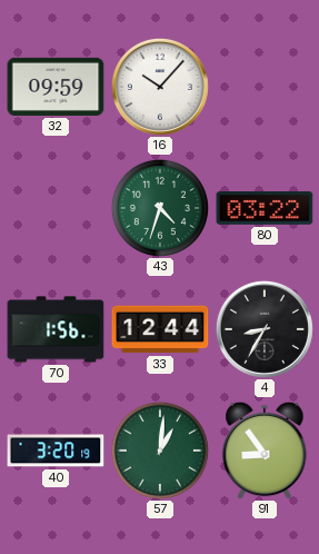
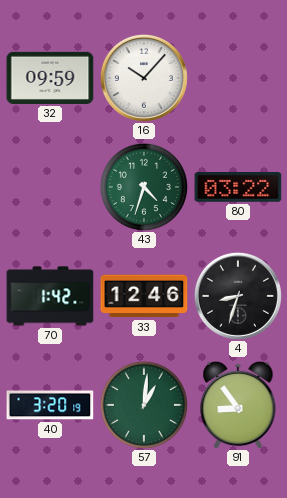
70: 1:56 -> 1:42 (50, 296)
33: 12:44 -> 12:46 (144, 296)
4: 8:35 -> 8:33 (238, 296)
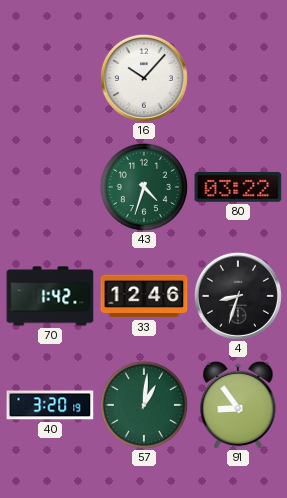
32: 09:59 -> none (50, 78)
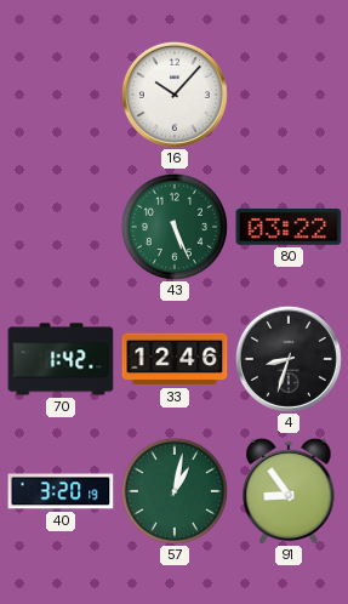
43: 4:33 -> 5:26 (175, 227)
57: 1:01 -> 1:02 (175, 491)
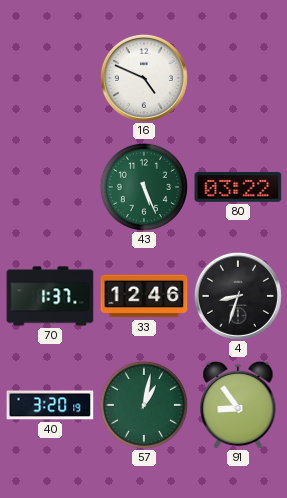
16: 10:07 -> 4:49 (144, 78)
70: 1:42 -> 1:37 (50, 296)
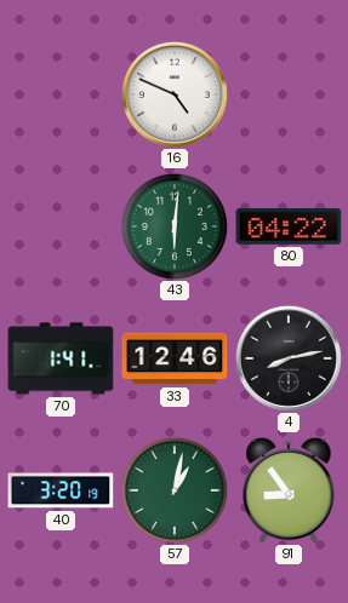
43: 5:26 -> 6:01 (175, 226)
80: 03:22 -> 04:22 (289, 228)
70: 1:37 -> 1:41 (61, 358)
4: 8:33 -> 8:13 (289, 358)
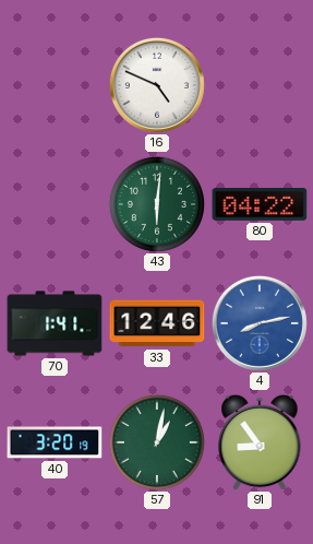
4 dial: black -> blue (260, 323)
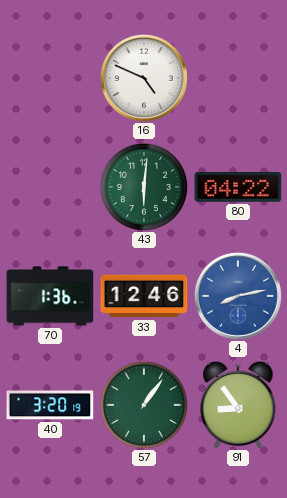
70: 1:41 -> 1:36 (50, 296)
57: 1:02 -> 1:06 (144, 405)
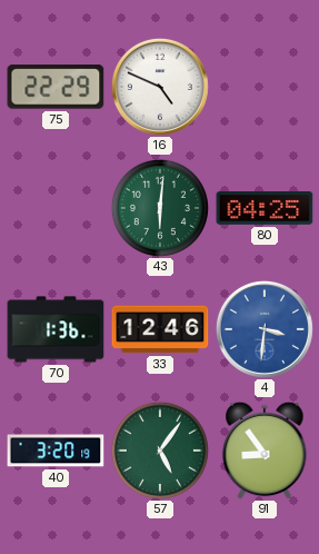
75: none -> 22:29 (56, 87)
80: 04:22 -> 04:25 (265, 209)
4: 8:13 -> 3:31 (265, 329)
57: 1:06 -> 5:06 (160, 451)
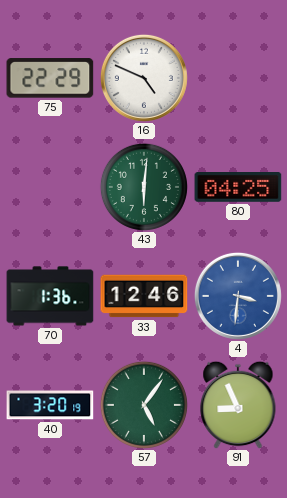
91: 8:54 -> 8:56 (238, 405)
